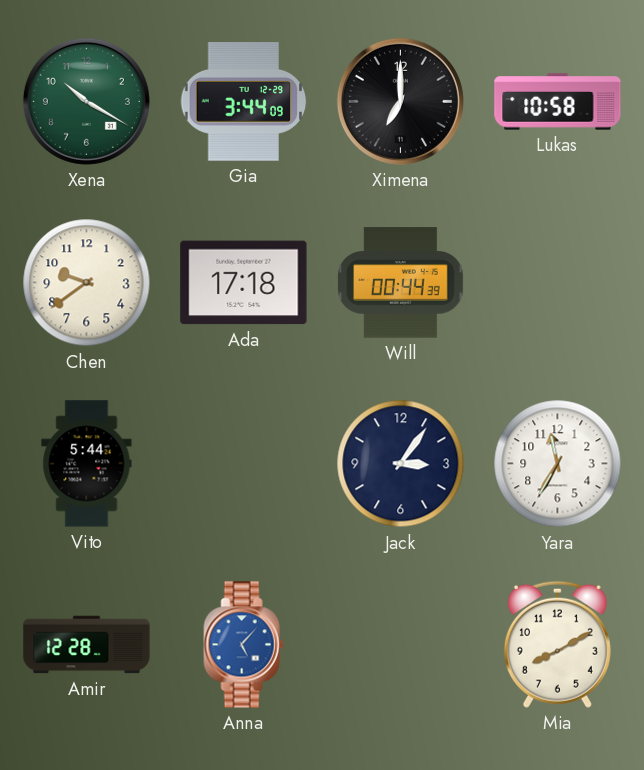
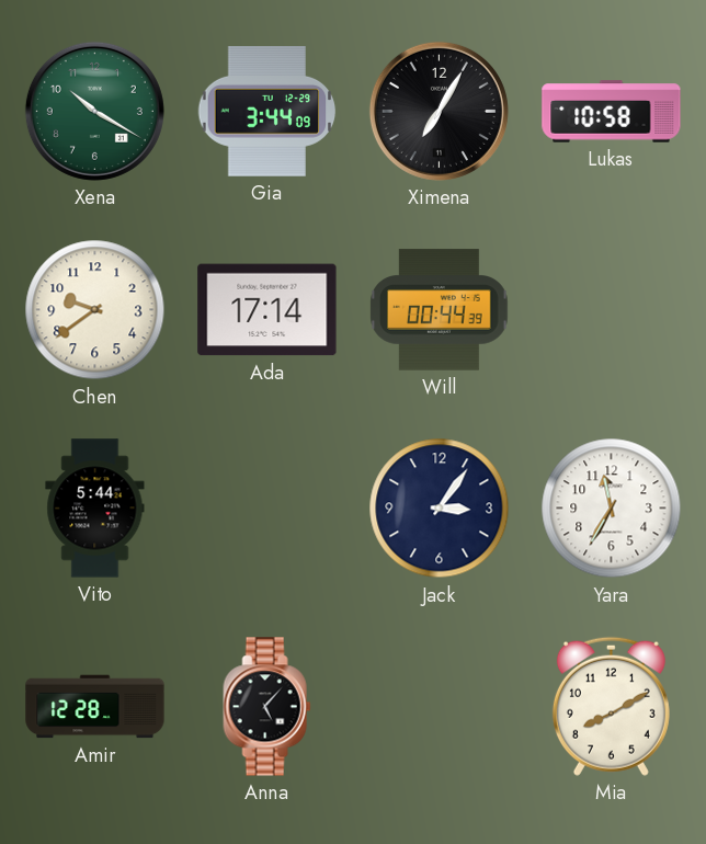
Ximena: 7:00 -> 7:05 (439, 111)
Ada: 17:18 -> 17:14 (267, 310)
Anna dial: blue -> black (267, 707)
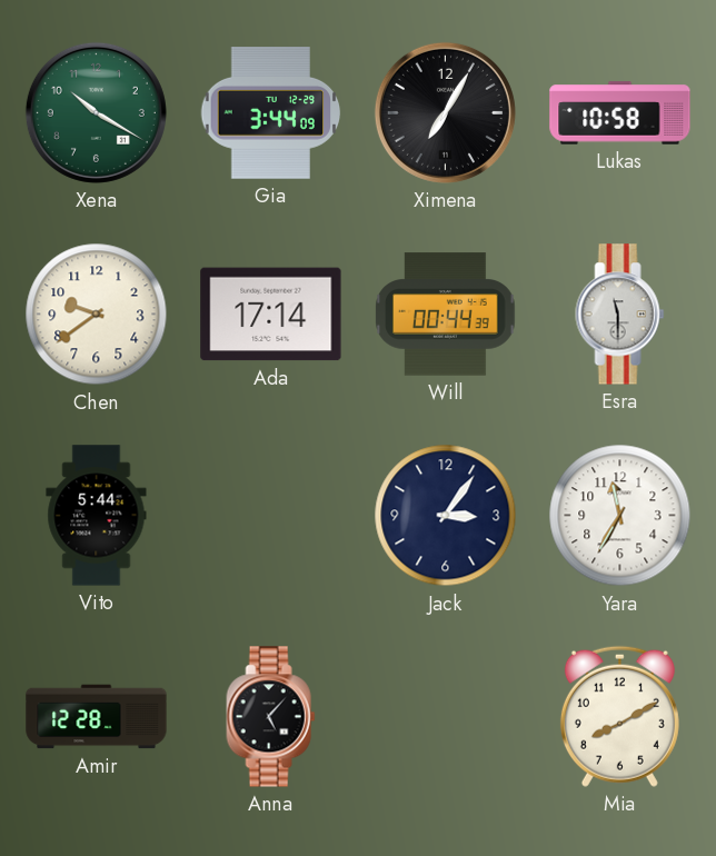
Esra: none -> 11:30 (620, 315)
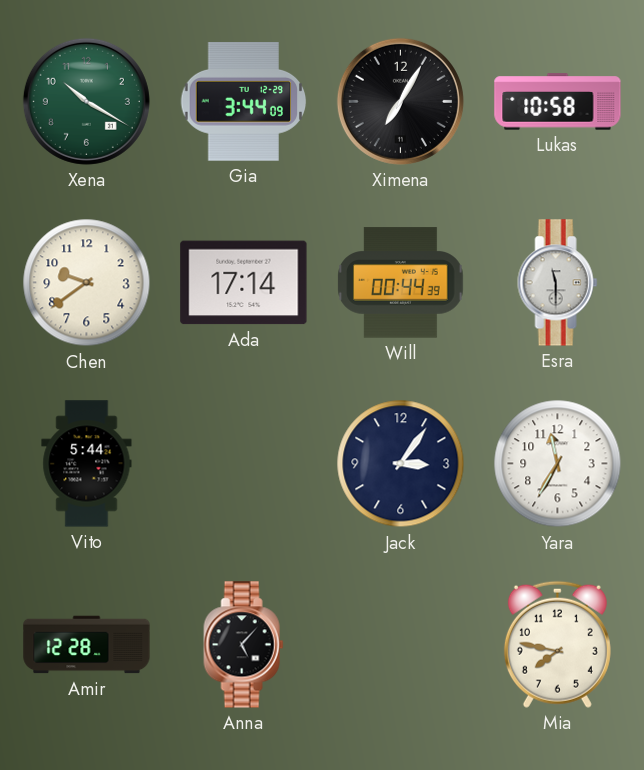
Mia: 8:10 -> 7:47 (557, 644)
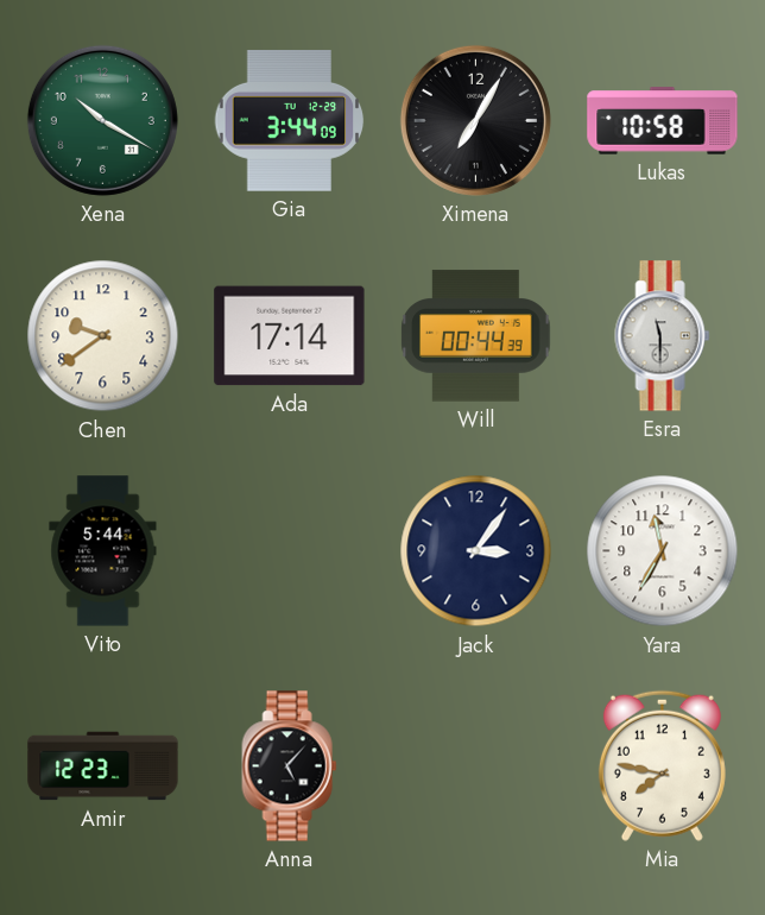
Amir: 12:28 -> 12:23 (103, 766)
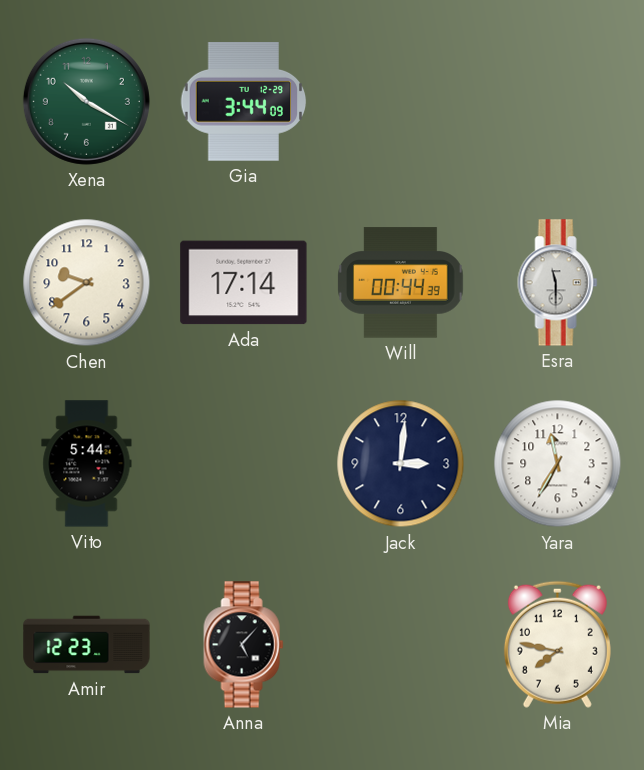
Ximena: 7:05 -> none (475, 120)
Lukas: 10:58 -> none (663, 121)
Jack: 3:06 -> 3:01 (401, 464)
